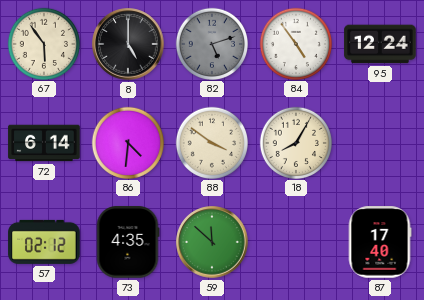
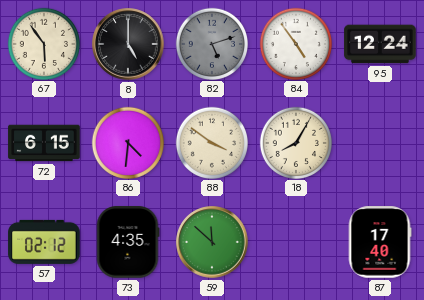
72: 6:14 -> 6:15 (44, 143)
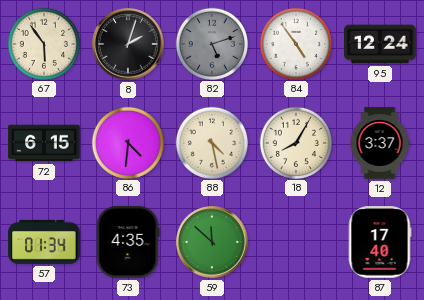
8: 5:00 -> 2:03 (128, 44)
88: 3:51 -> 4:28 (211, 142)
12: none -> 3:37 (380, 143)
57: 02:12 -> 01:34 (44, 242)
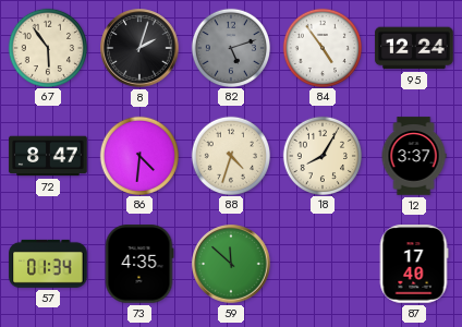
72: 6:15 -> 8:47 (48, 156)
88: 4:28 -> 4:33 (230, 155)
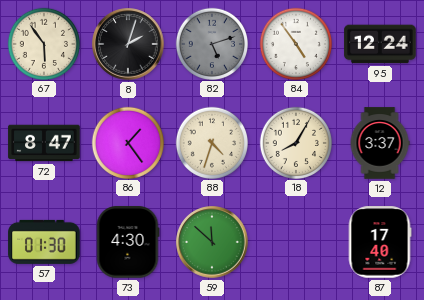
86: 4:31 -> 1:24 (127, 142)
57: 01:34 -> 01:30 (44, 242)
73: 4:35 -> 4:30 (128, 242)
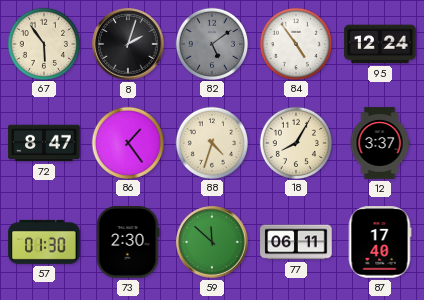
82: 5:12 -> 5:09 (211, 43)
73: 4:30 -> 2:30 (128, 242)
77: none -> 06:11 (296, 242)
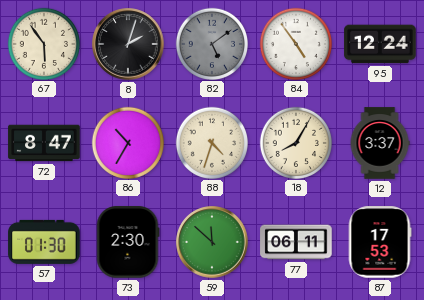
86: 1:24 -> 10:35 (127, 142)
87: 17:40 -> 17:53 (380, 242)
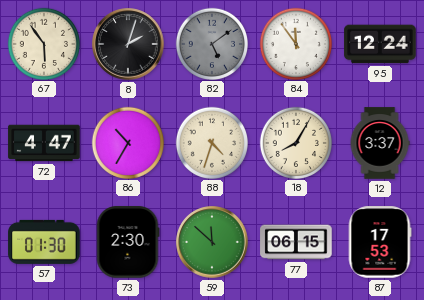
84: 4:54 -> 11:54 (295, 43)
72: 8:47 -> 4:47 (44, 143)
77: 06:11 -> 06:15 (296, 242)
